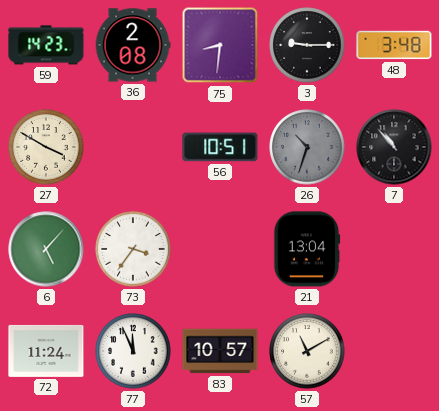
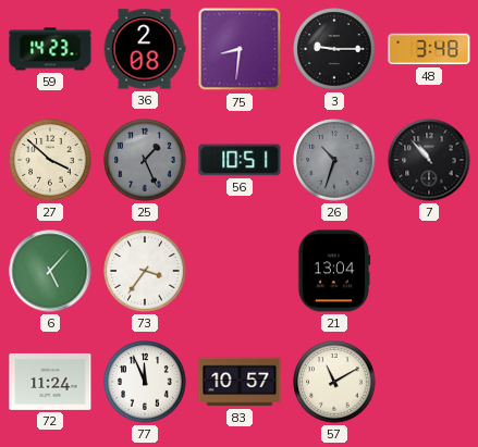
27: 3:50 -> 3:52 (50, 160)
25: none -> 1:26 (145, 160)
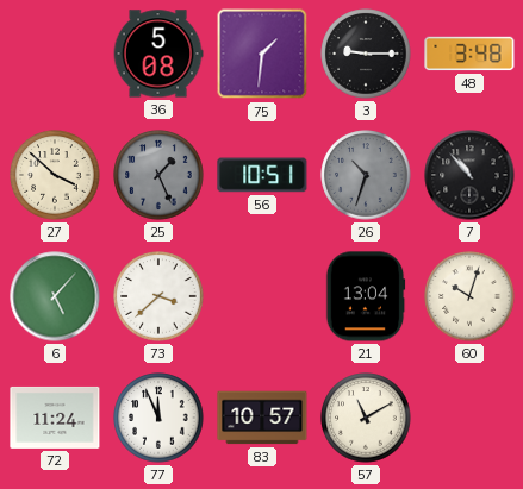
59: 14:23 -> none (50, 49)
36: 2:08 -> 5:08 (158, 54)
75: 8:31 -> 1:31 (262, 54)
73: 3:36 -> 3:38 (158, 296)
60: none -> 10:03 (469, 296)
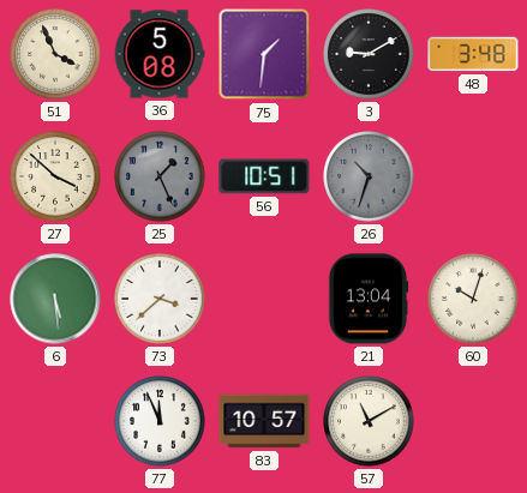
51: none -> 3:56 (55, 54)
3: 9:15 -> 9:10 (369, 54)
7: 10:53 -> none (469, 175)
6: 5:07 -> 5:29 (55, 299)
72: 11:24 -> none (55, 418)
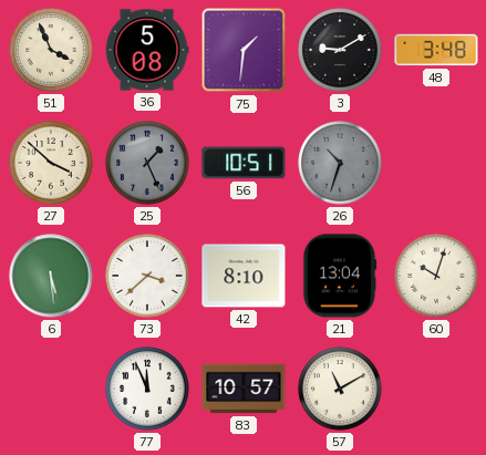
42: none -> 8:10 (244, 276)
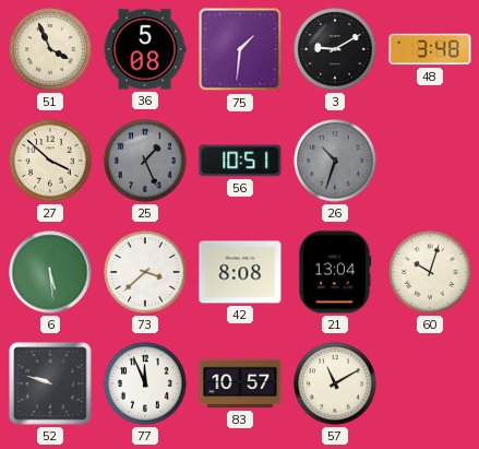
42: 8:10 -> 8:08 (240, 272)
52: none -> 9:48 (50, 383)
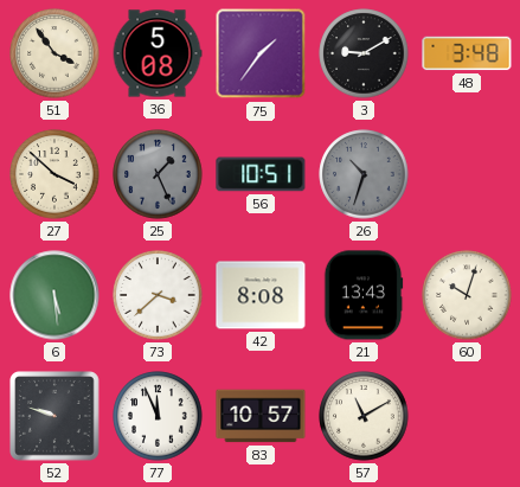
51: 3:56 -> 3:54 (54, 53)
75: 1:31 -> 1:36 (261, 53)
21: 13:04 -> 13:43 (364, 295)
